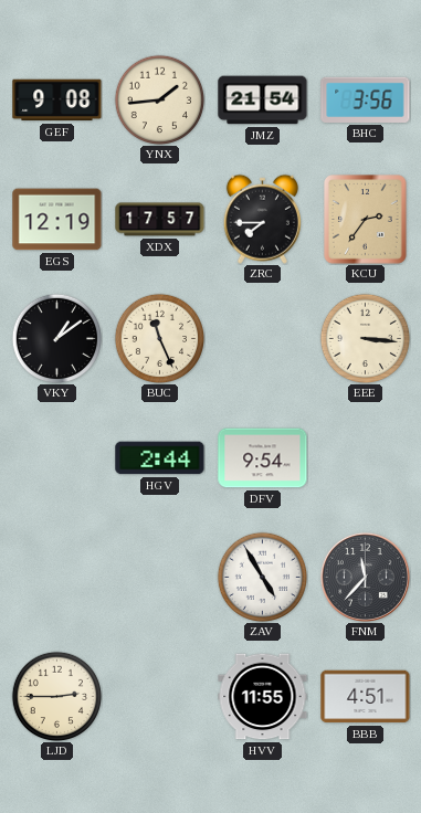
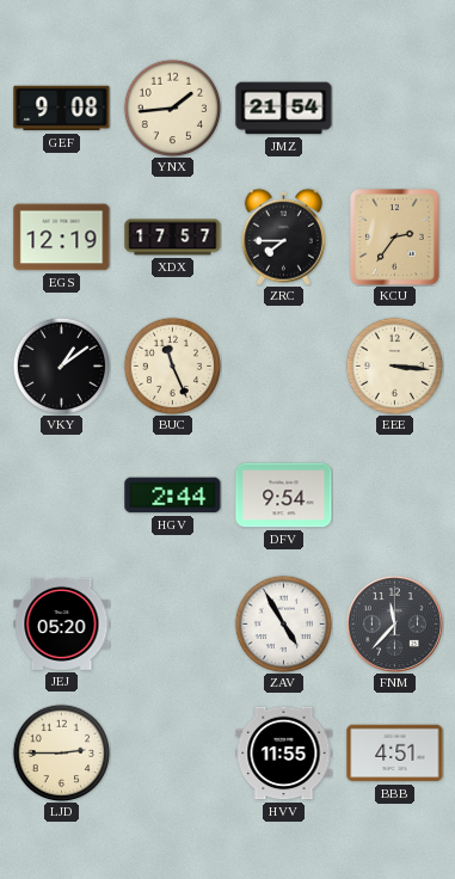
BHC: 3:56 -> none (366, 99)
JEJ: none -> 05:20 (62, 623)
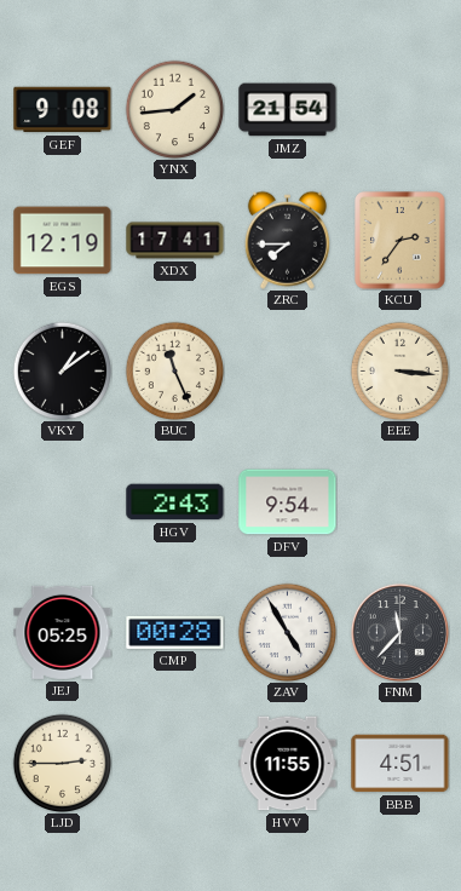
XDX: 17:57 -> 17:41 (175, 241)
HGV: 2:44 -> 2:43 (175, 502)
JEJ: 05:20 -> 05:25 (63, 632)
CMP: none -> 00:28 (175, 632)
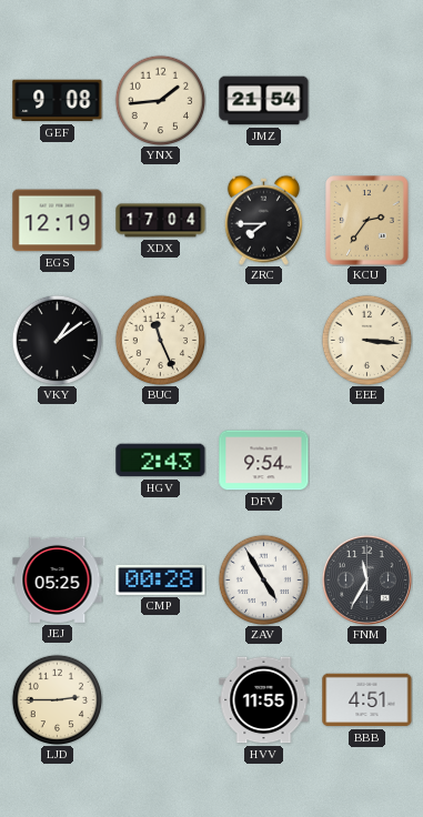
XDX: 17:41 -> 17:04 (161, 221)
FNM: 11:37 -> 11:35 (366, 579)
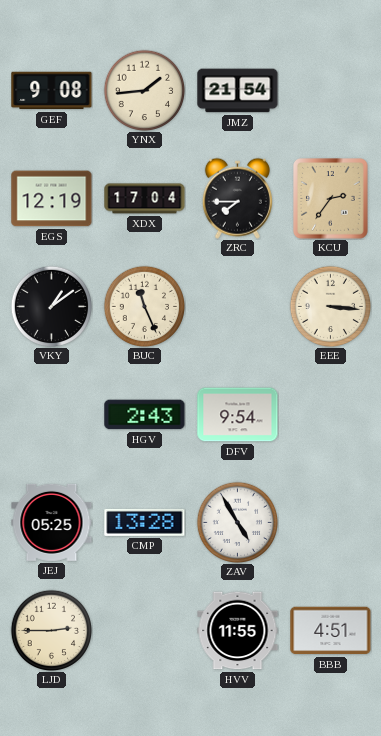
CMP: 00:28 -> 13:28 (145, 522)
FNM: 11:35 -> none (366, 579)
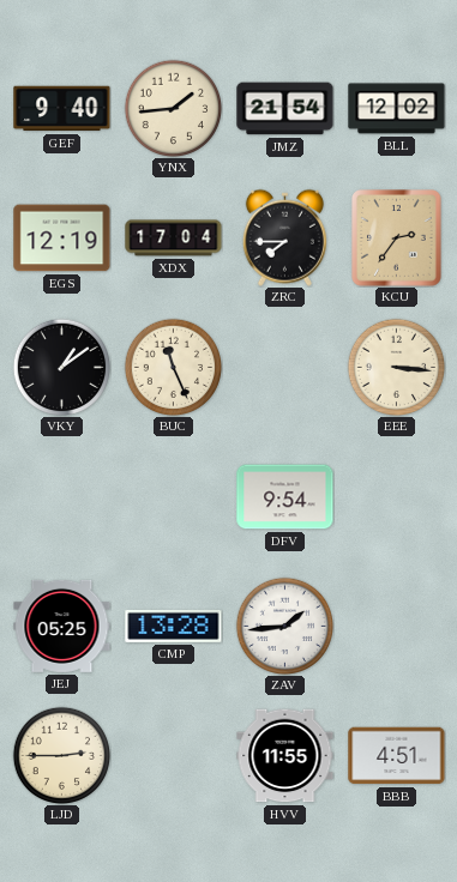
GEF: 9:08 -> 9:40 (62, 109)
BLL: none -> 12:02 (397, 109)
HGV: 2:43 -> none (145, 415)
ZAV: 4:55 -> 1:44 (284, 626)
